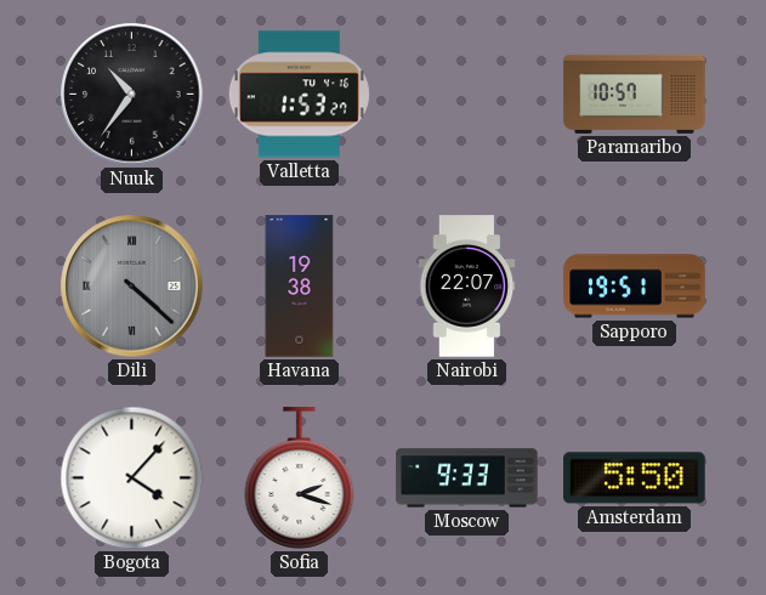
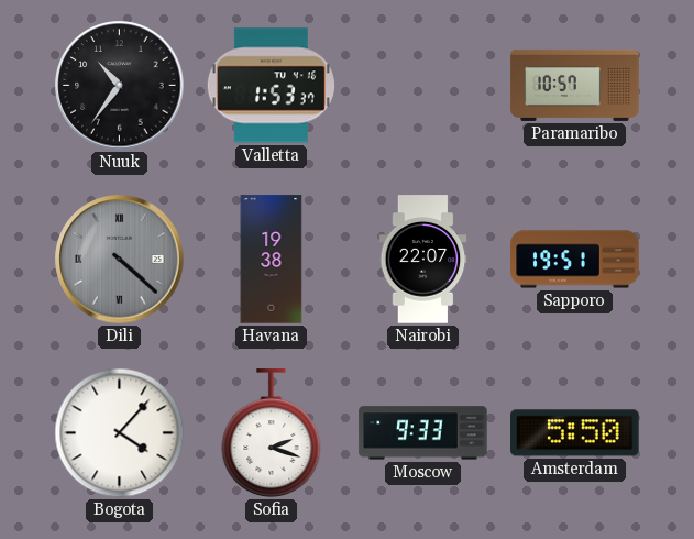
Valletta: 1:53:27 -> 1:53:37 (271, 86)
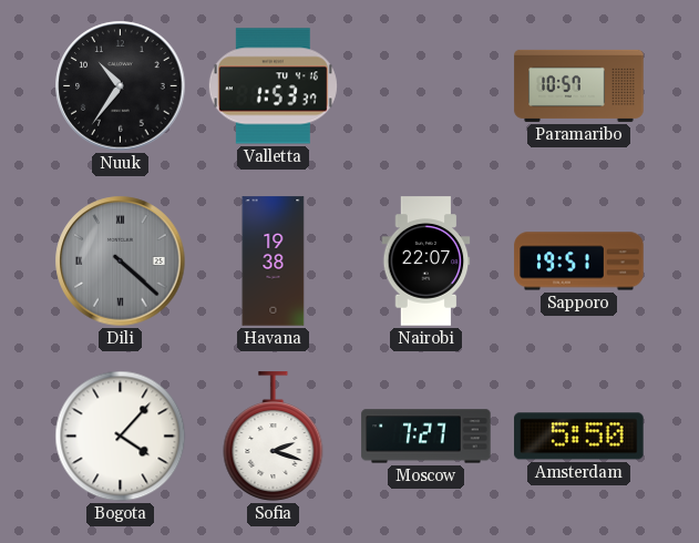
Moscow: 9:33 -> 7:27 (426, 437)
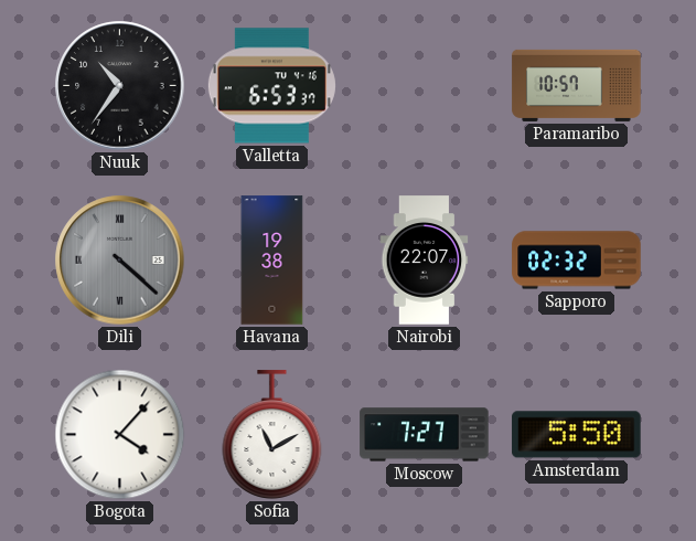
Valletta: 1:53 -> 6:53 (271, 86)
Sapporo: 19:51 -> 02:32 (577, 261)
Sofia: 2:18 -> 11:10 (272, 435)
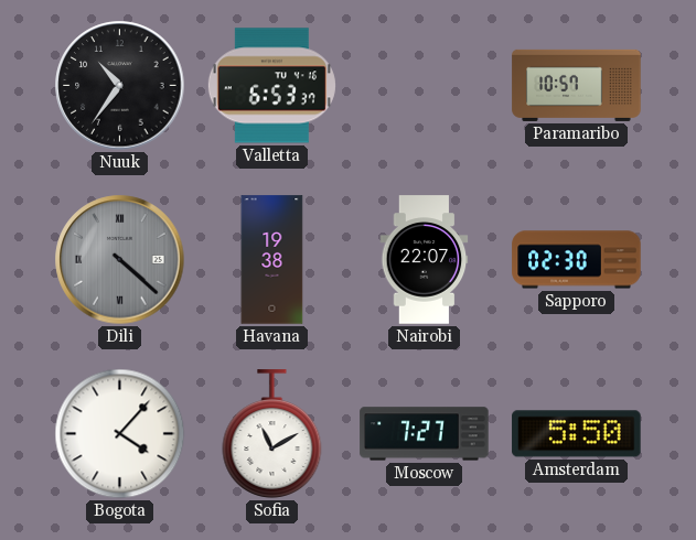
Sapporo: 02:32 -> 02:30 (577, 260)
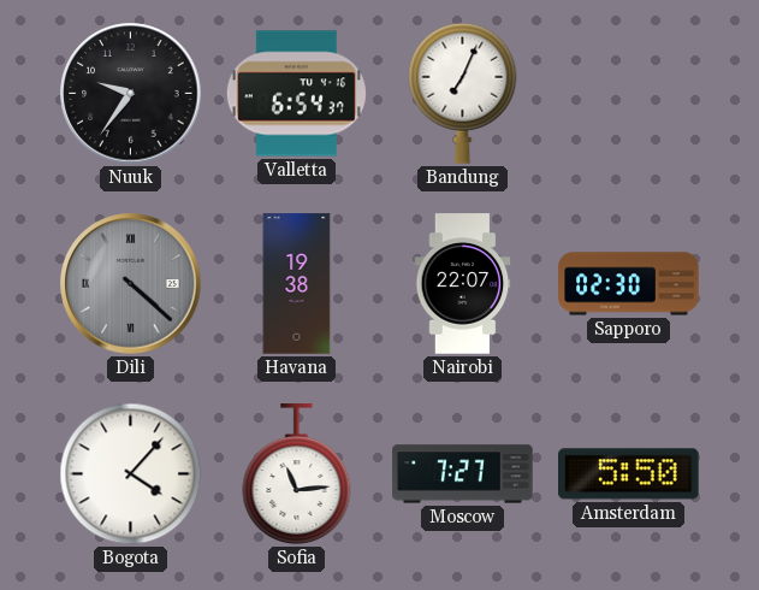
Nuuk: 10:36 -> 9:36 (131, 94)
Valletta: 6:53 -> 6:54 (296, 94)
Bandung: none -> 7:04 (463, 93)
Paramaribo: 10:57 -> none (577, 85)
Sofia: 11:10 -> 11:14 (297, 474)
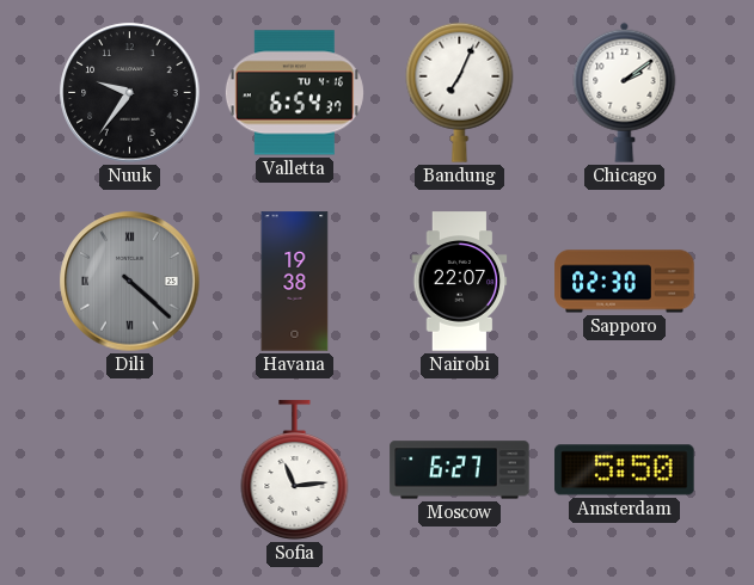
Chicago: none -> 2:09 (625, 92)
Bogota: 4:07 -> none (131, 474)
Moscow: 7:27 -> 6:27 (460, 470)
